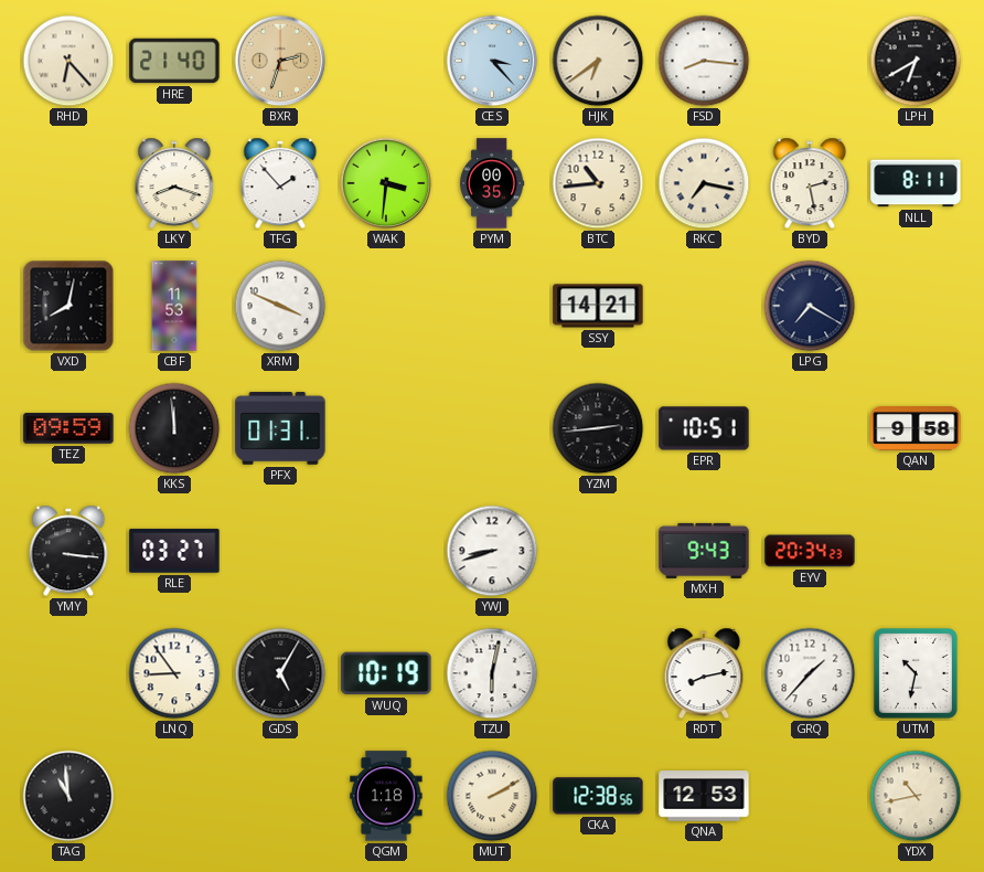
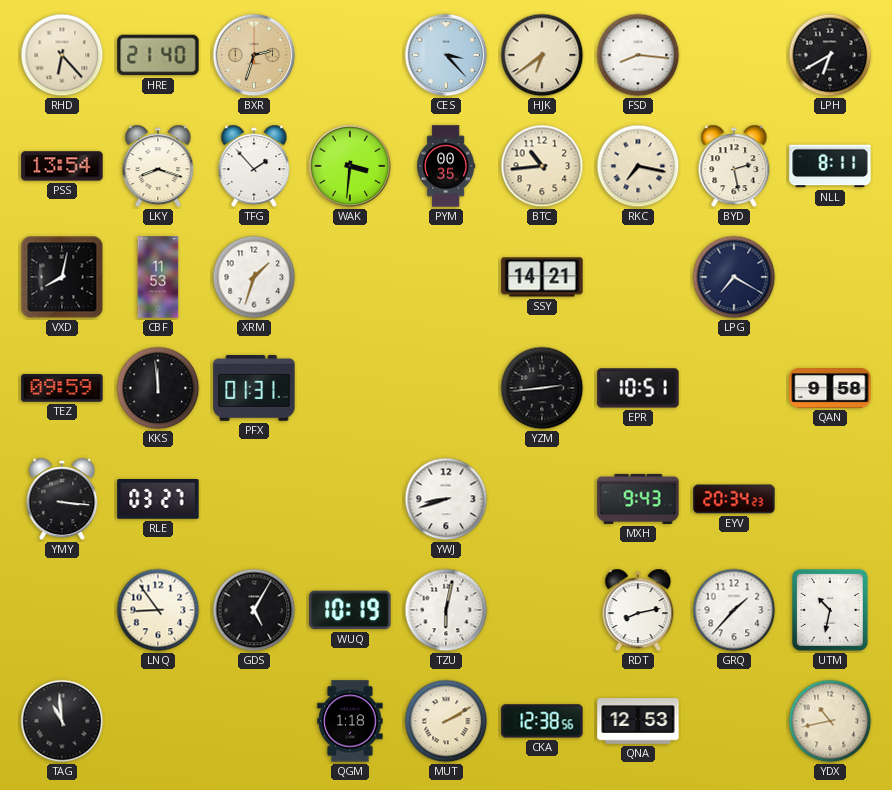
PSS: none -> 13:54 (62, 166)
XRM: 3:49 -> 1:33 (254, 277)
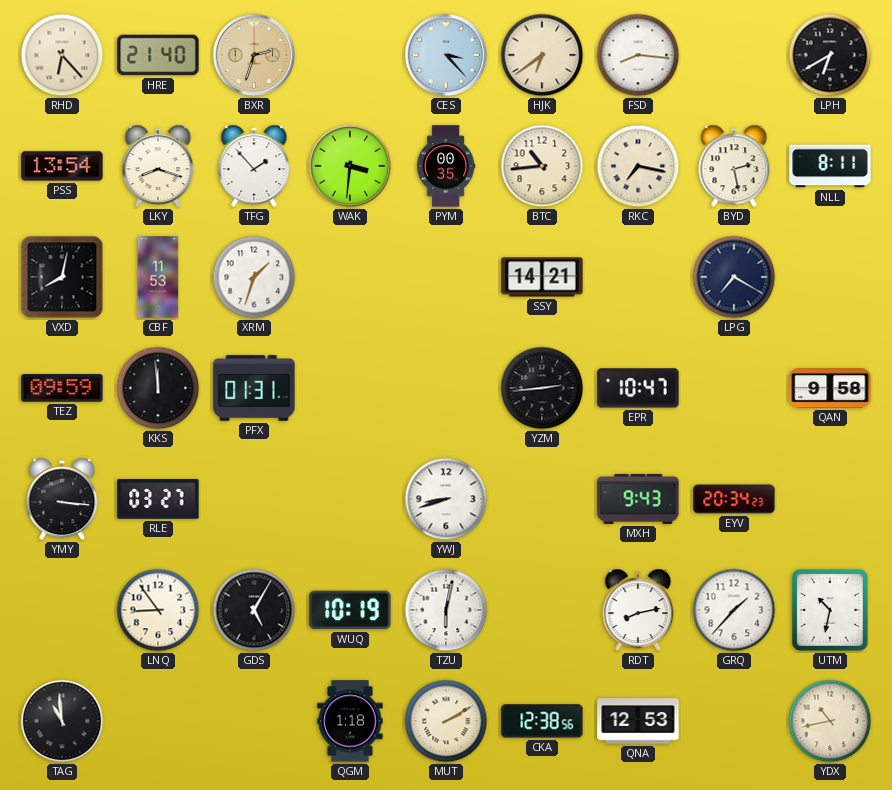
EPR: 10:51 -> 10:47 (638, 388)
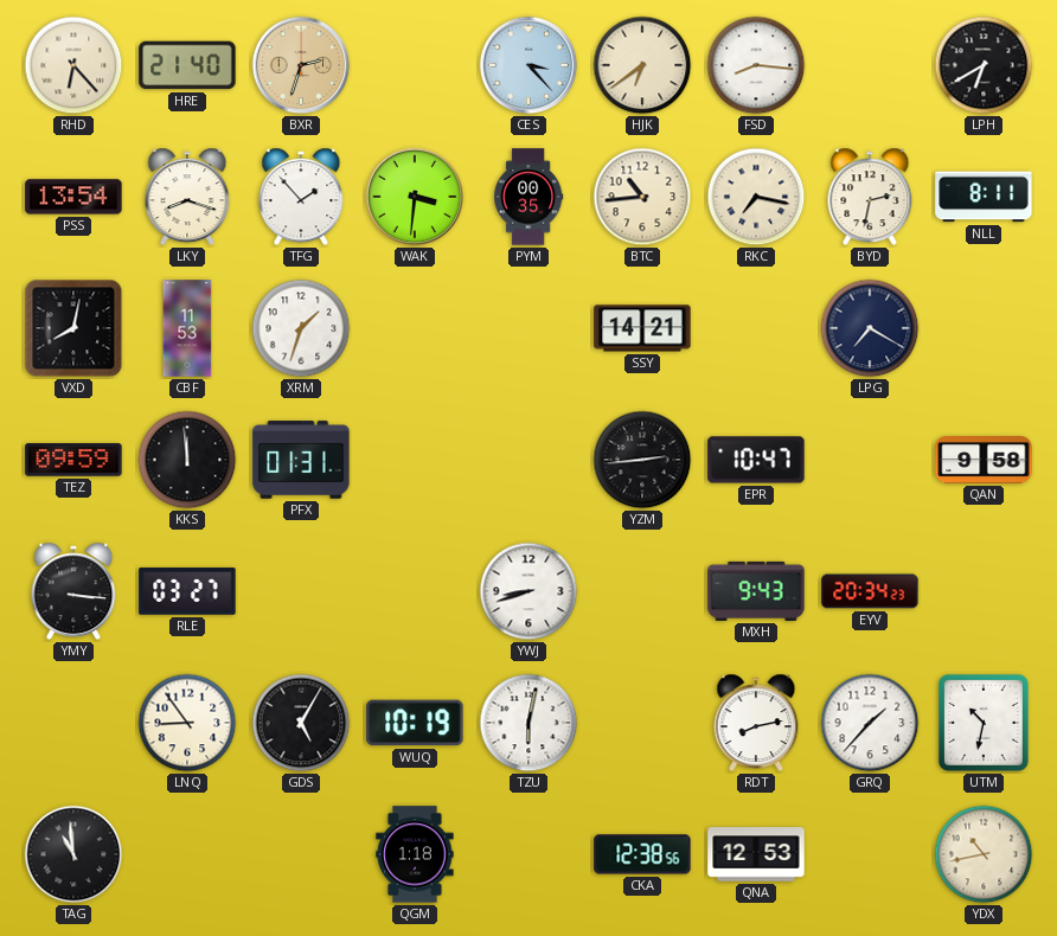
BYD: 2:28 -> 2:32 (870, 197)
MUT: 2:10 -> none (446, 721)
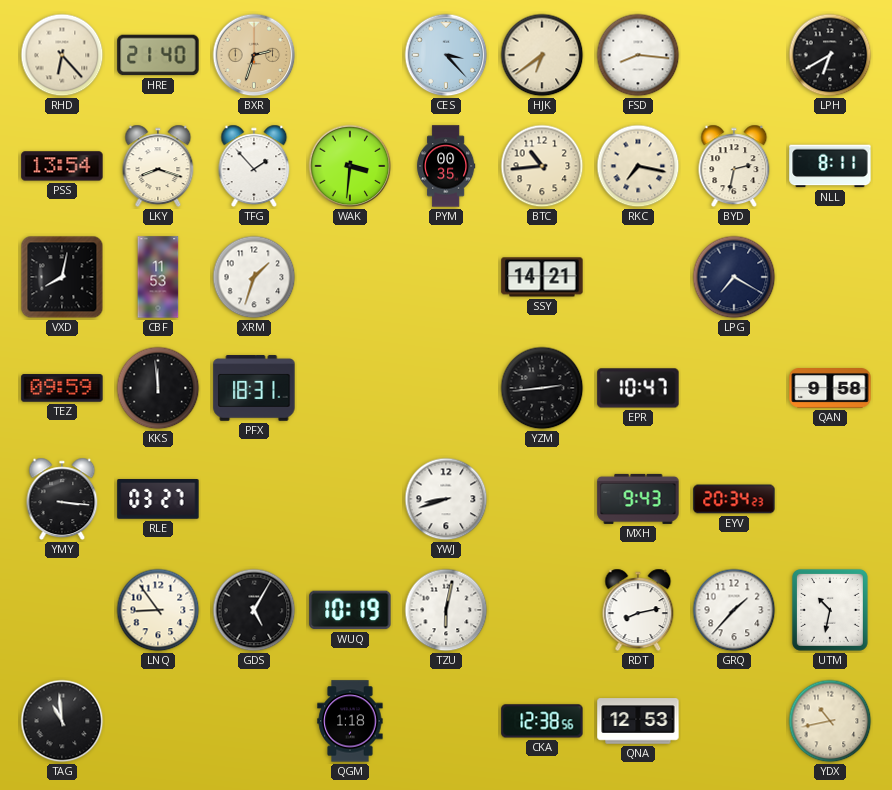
PFX: 01:31 -> 18:31 (254, 388)
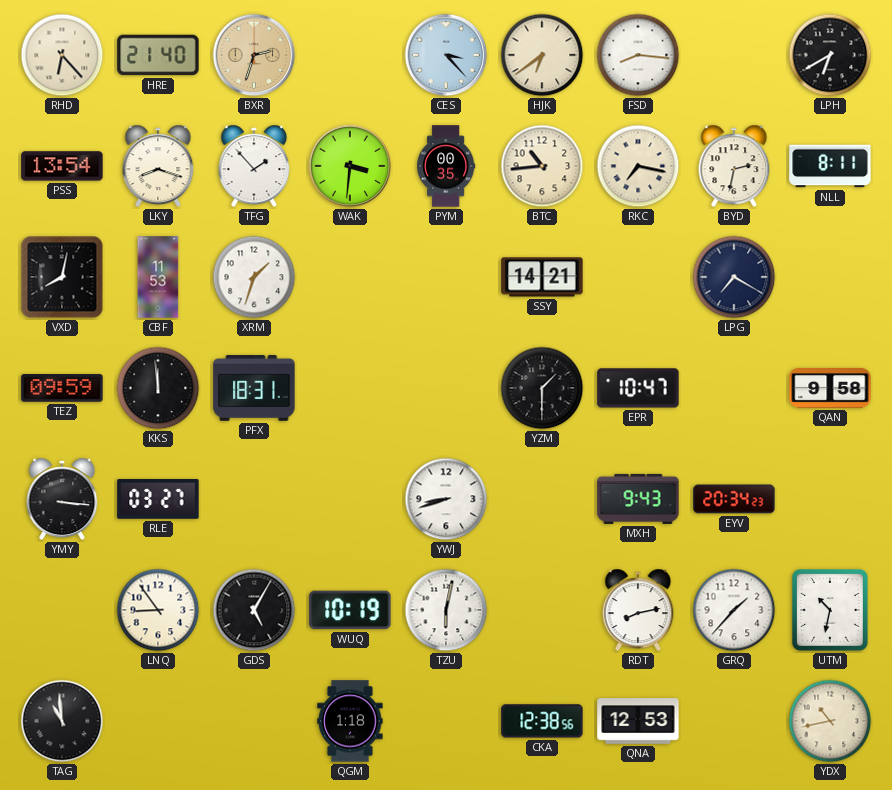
YZM: 2:44 -> 1:30 (542, 388)
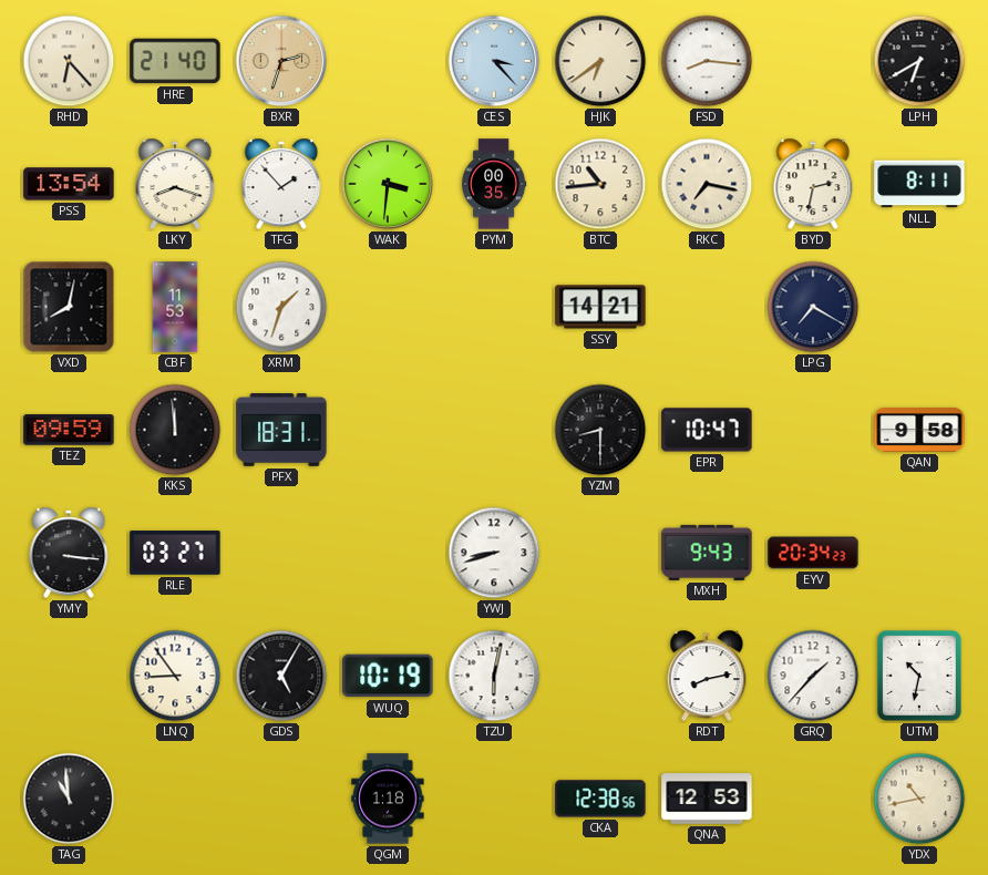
YZM: 1:30 -> 8:30 (600, 430)
